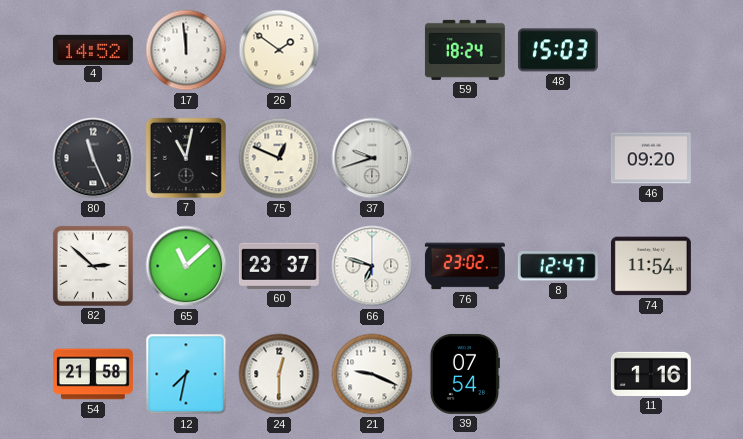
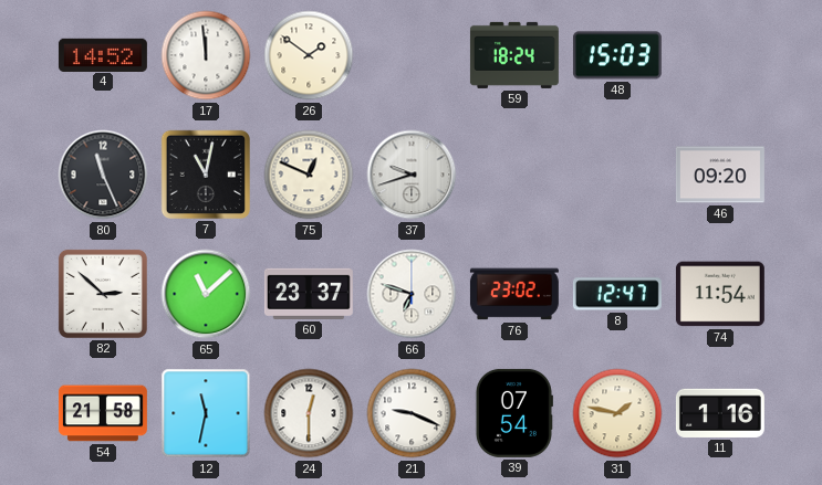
12: 7:32 -> 11:32 (206, 413)
31: none -> 1:47 (617, 413)
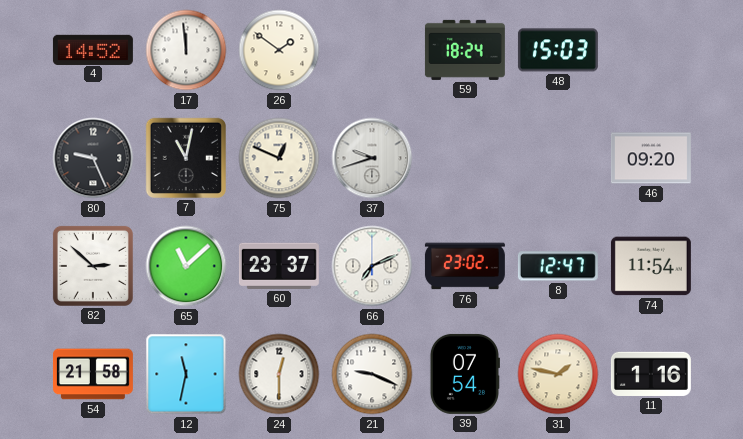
80: 11:26 -> 9:26 (93, 158)
66: 6:48 -> 7:11 (372, 266)
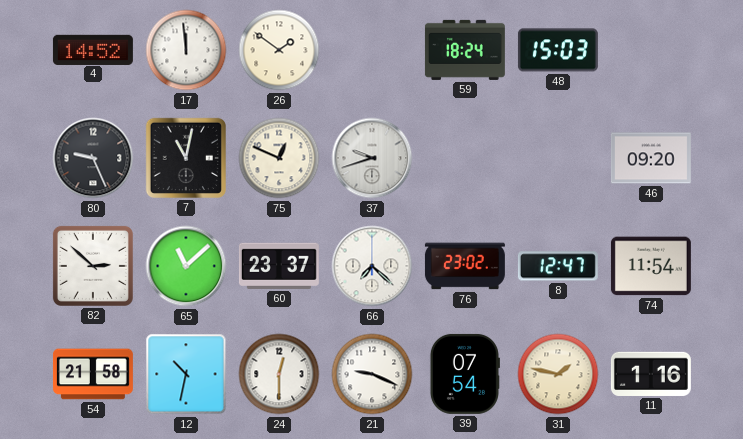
66: 7:11 -> 7:22 (372, 266)
12: 11:32 -> 10:32 (186, 374)
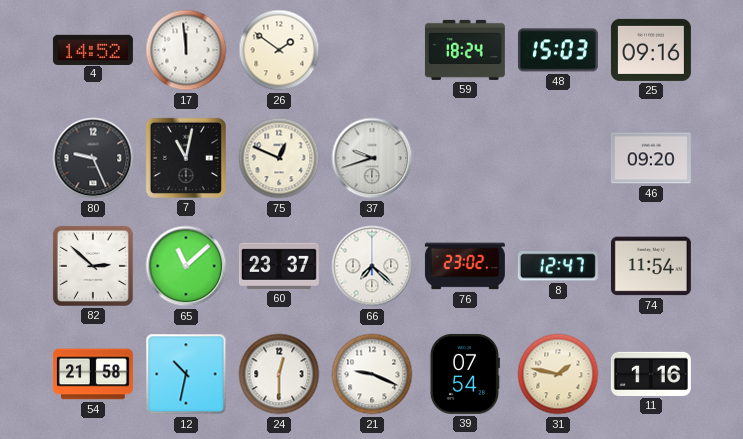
25: none -> 09:16 (651, 50)
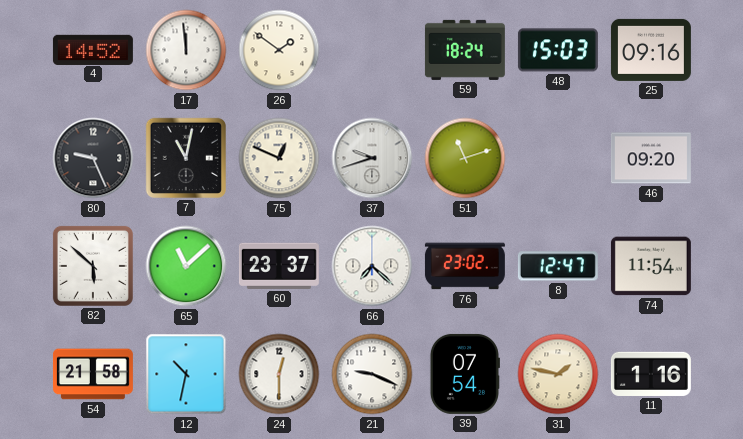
51: none -> 11:12 (465, 158)
82: 2:52 -> 5:52 (93, 266)
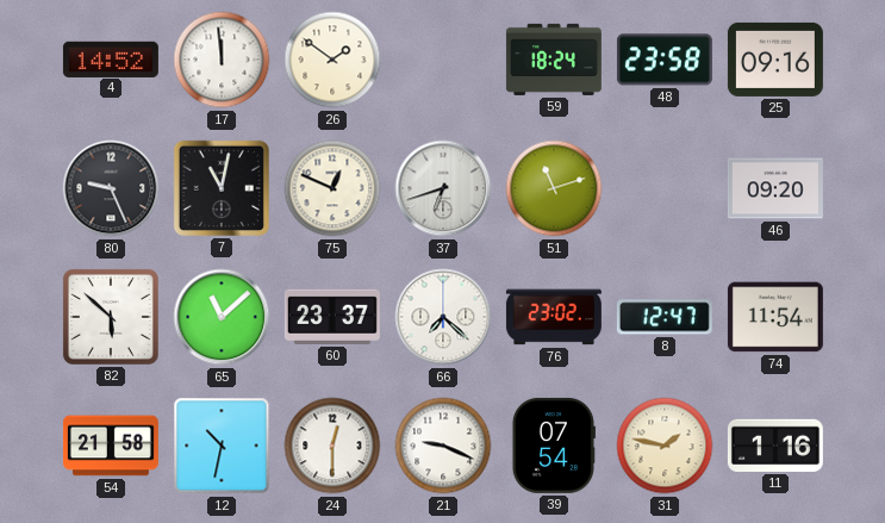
48: 15:03 -> 23:58 (665, 60)
37: 9:42 -> 6:42 (443, 188)
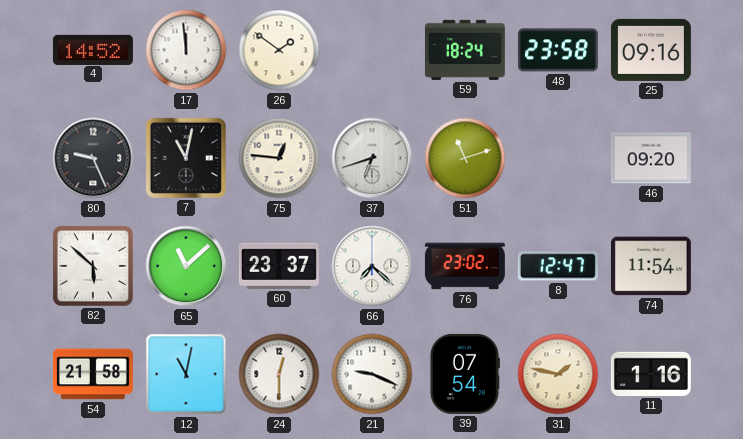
75: 12:49 -> 12:46 (279, 158)
12: 10:32 -> 11:02 (186, 374)
